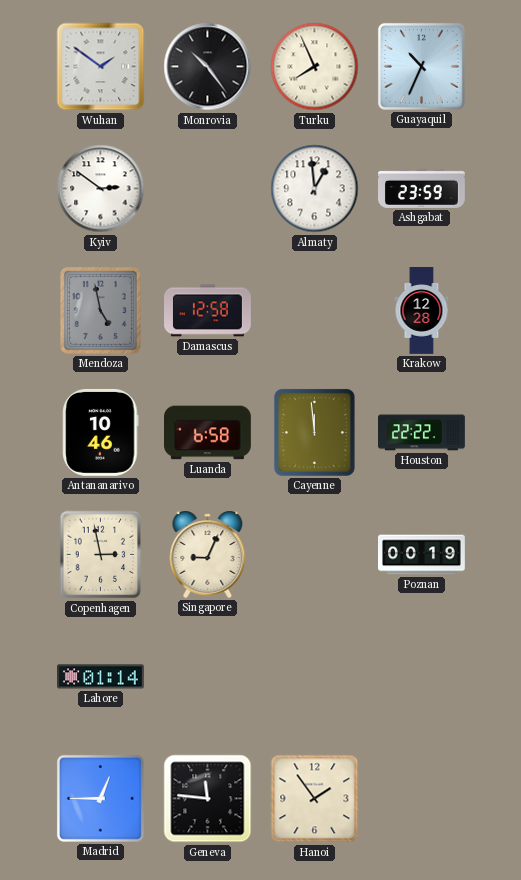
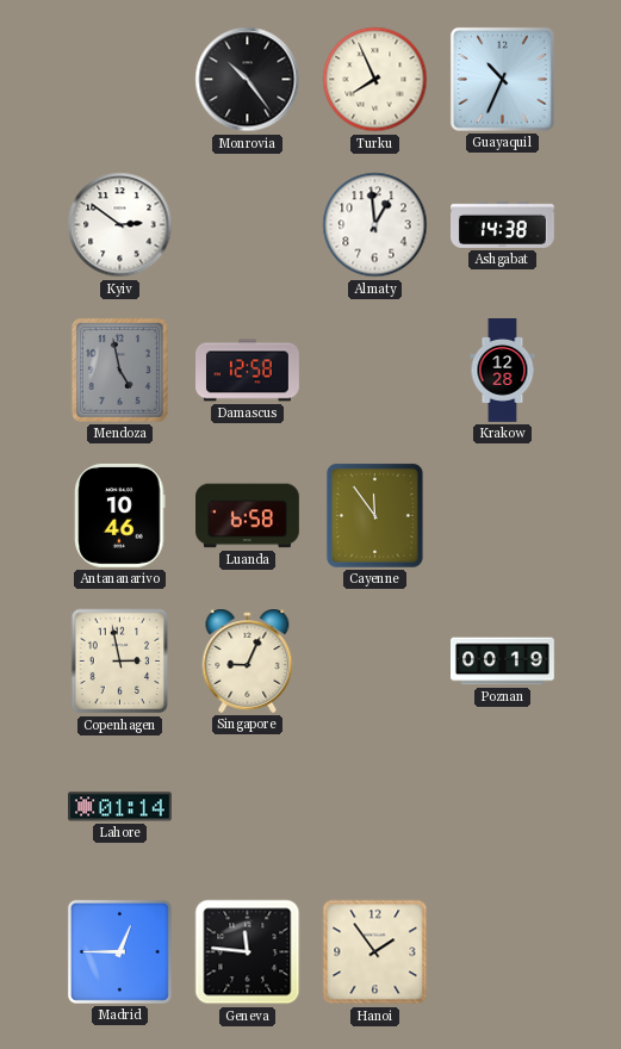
Wuhan: 1:51 -> none (101, 67)
Ashgabat: 23:59 -> 14:38 (503, 224)
Cayenne: 11:59 -> 11:54 (374, 515)
Houston: 22:22 -> none (422, 433)
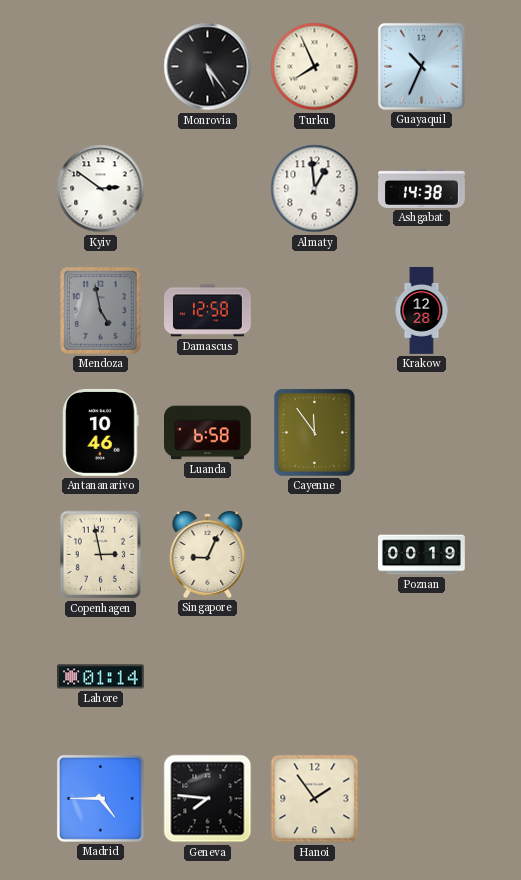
Monrovia: 10:24 -> 5:24 (208, 67)
Madrid: 12:45 -> 4:45 (100, 798)
Geneva: 11:46 -> 7:46 (208, 799)
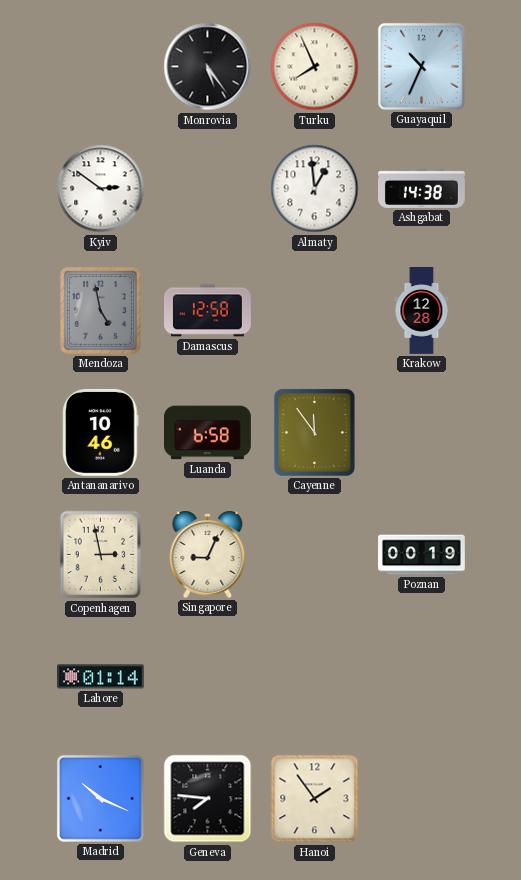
Madrid: 4:45 -> 10:19 (100, 798)
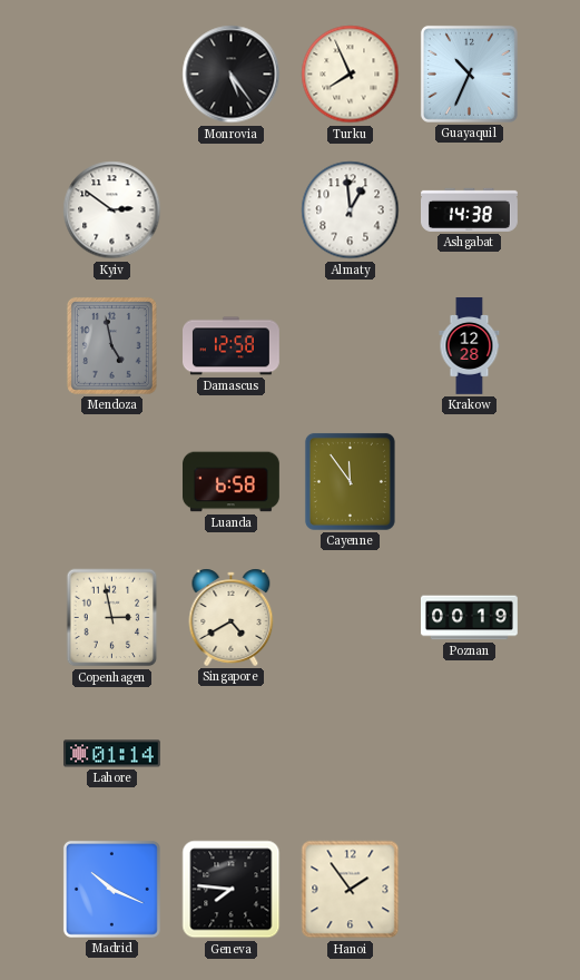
Antananarivo: 10:46 -> none (101, 432)
Singapore: 9:04 -> 4:40 (232, 617)
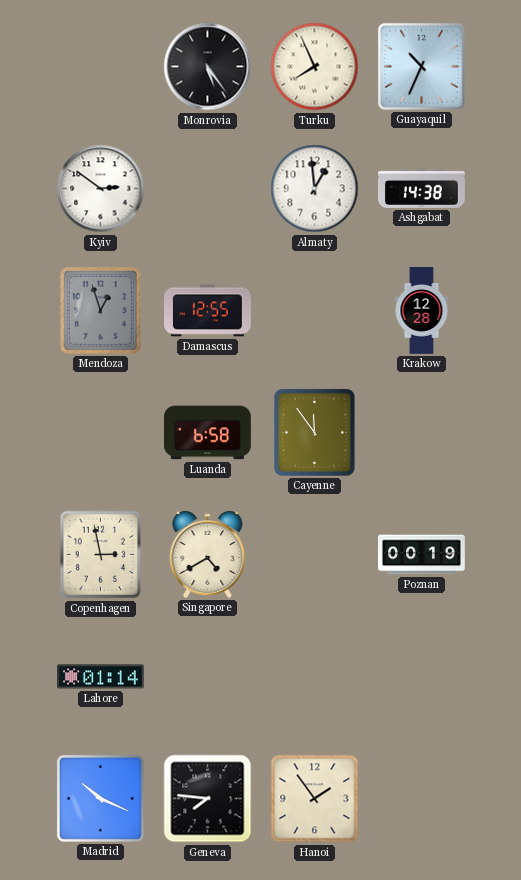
Mendoza: 4:58 -> 12:57 (100, 310)
Damascus: 12:58 -> 12:55 (208, 311)
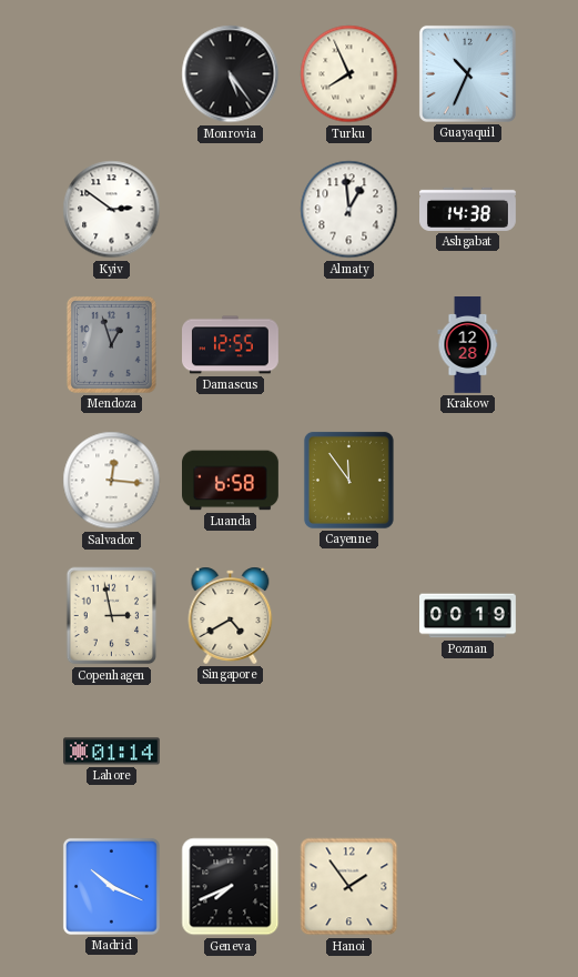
Salvador: none -> 12:16 (112, 481)
Geneva: 7:46 -> 7:41 (231, 887)
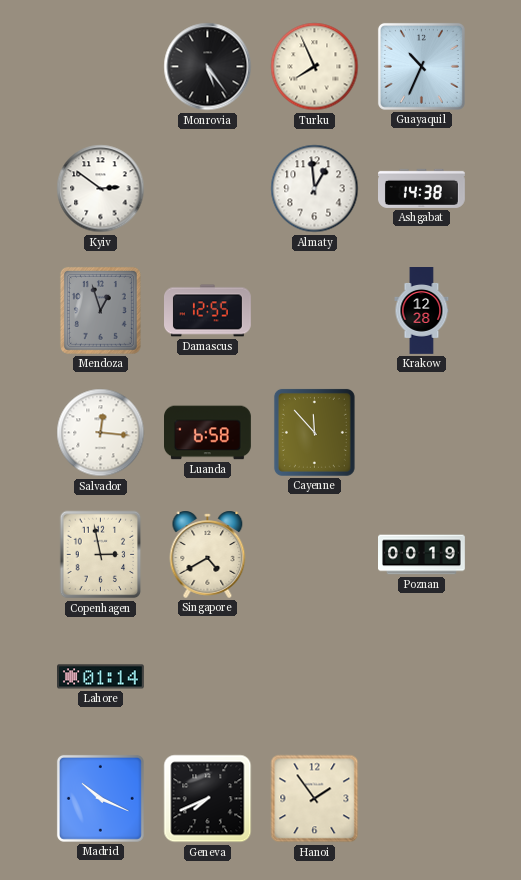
Cayenne: 11:54 -> 11:53 (314, 432)
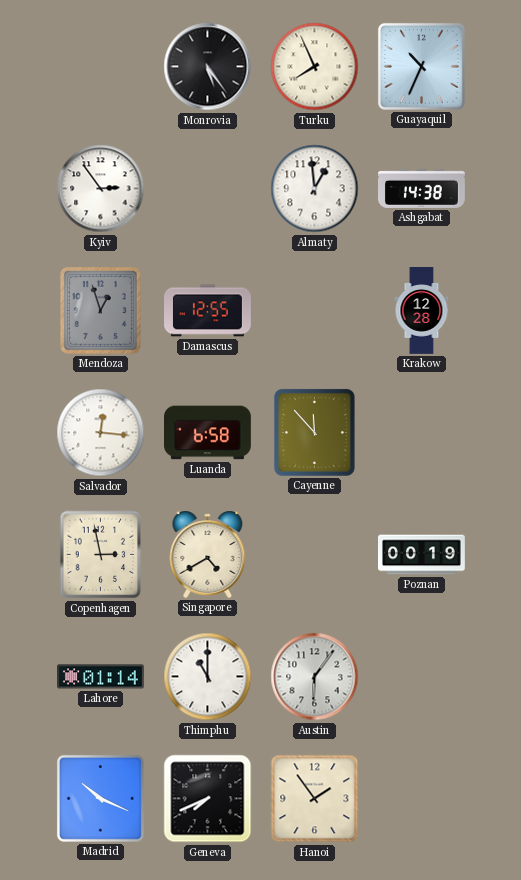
Kyiv: 2:51 -> 2:54 (101, 189)
Thimphu: none -> 11:00 (208, 677)
Austin: none -> 6:06 (315, 677)
